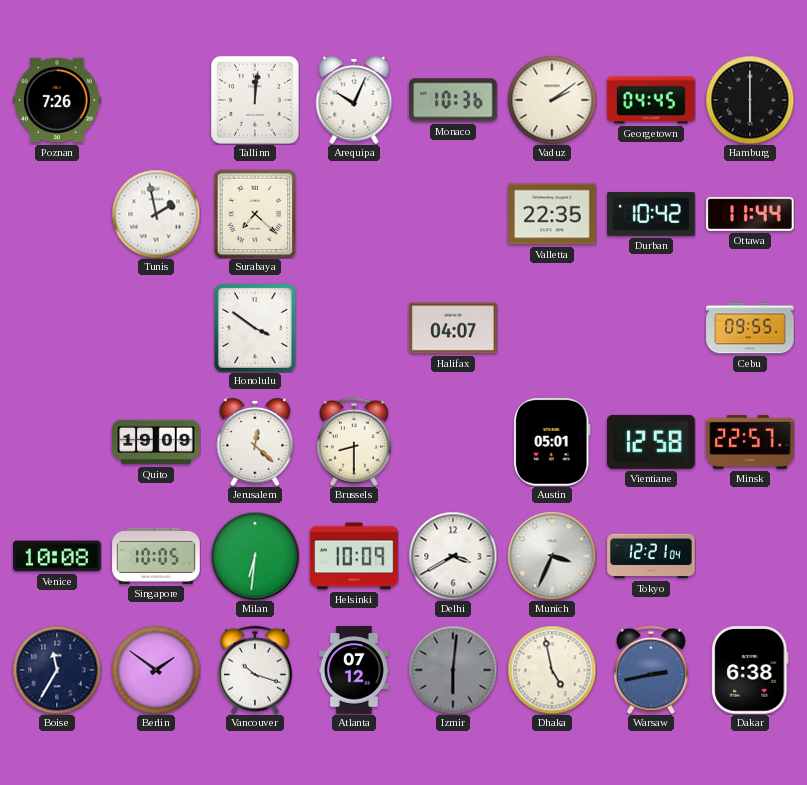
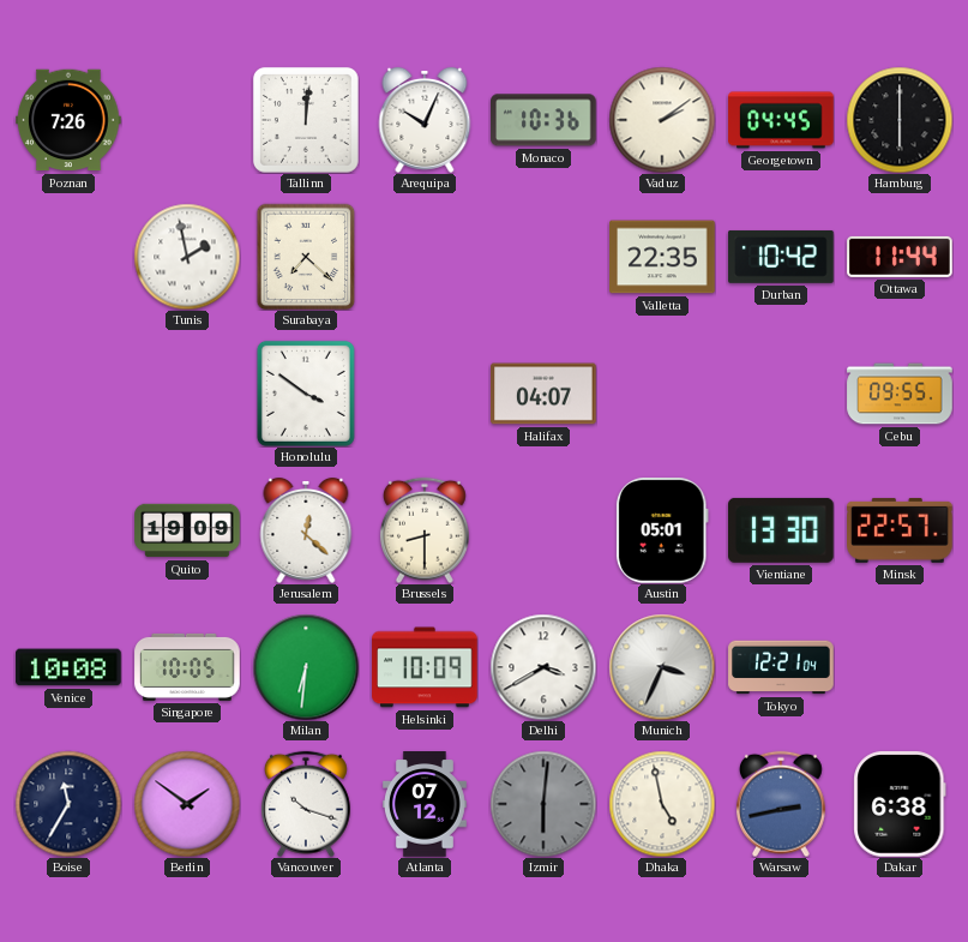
Vientiane: 12:58 -> 13:30 (782, 530)
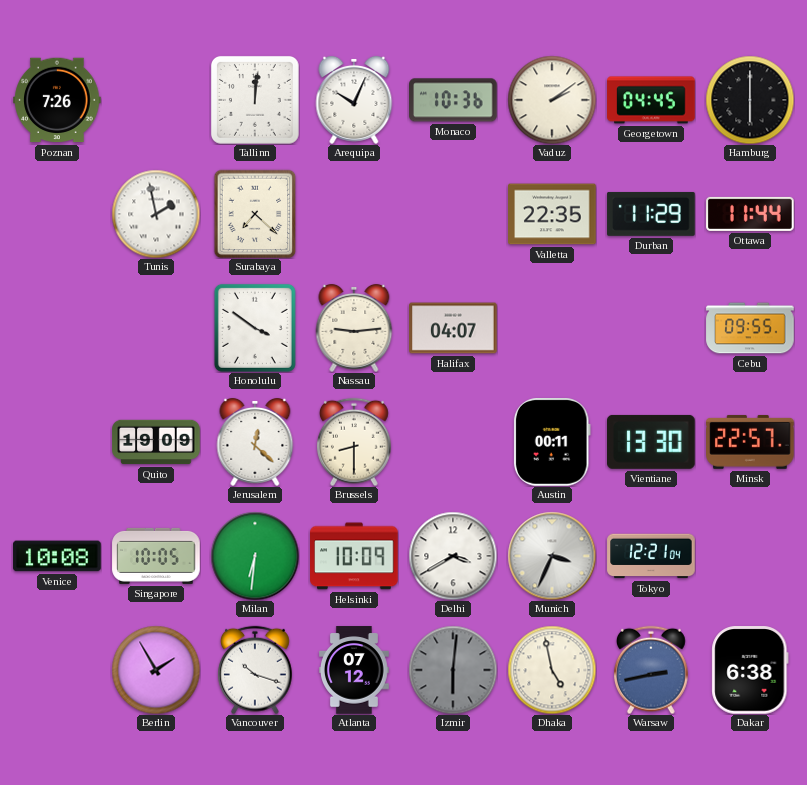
Durban: 10:42 -> 11:29 (651, 214)
Nassau: none -> 9:14 (354, 328)
Austin: 05:01 -> 00:11 (552, 443)
Boise: 11:35 -> none (68, 804)
Berlin: 1:51 -> 1:55 (156, 670)
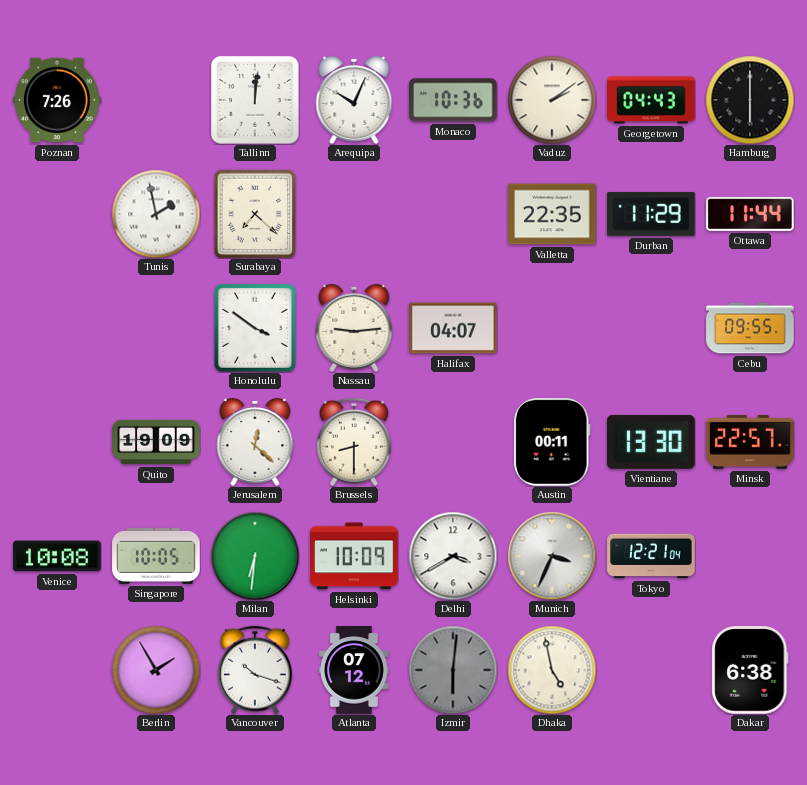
Georgetown: 04:45 -> 04:43 (651, 100)
Warsaw: 2:43 -> none (651, 670)
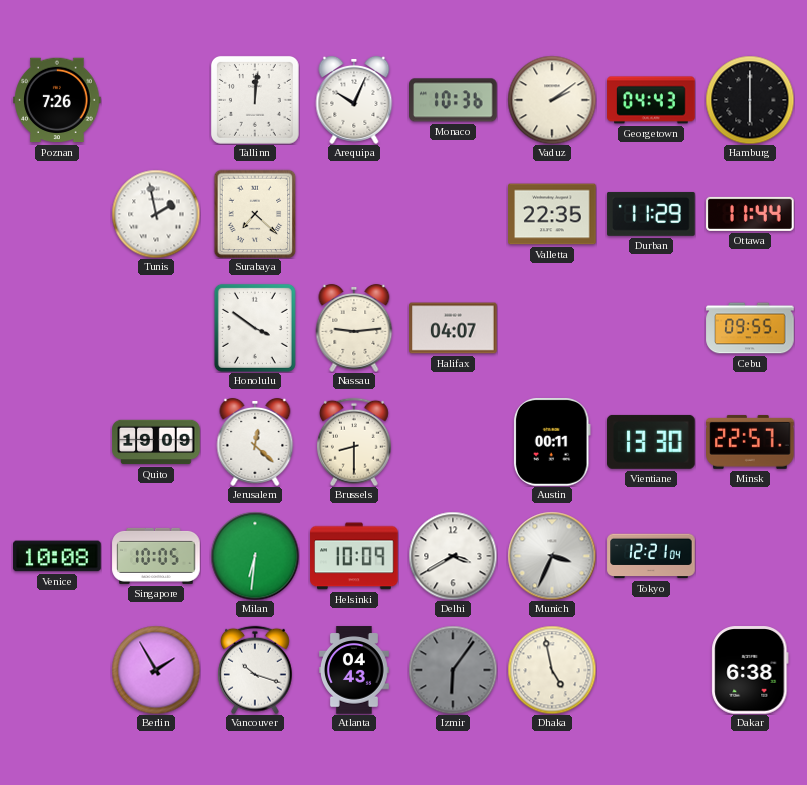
Atlanta: 07:12 -> 04:43 (354, 670)
Izmir: 6:01 -> 6:06 (453, 670)
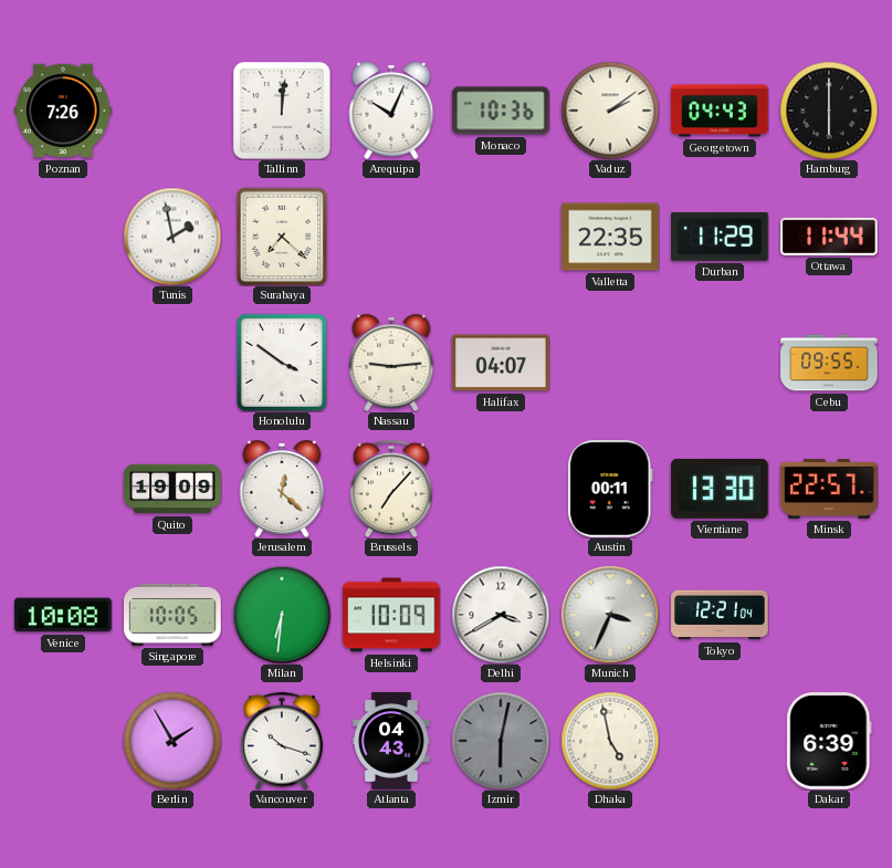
Brussels: 8:30 -> 7:07 (391, 489)
Izmir: 6:06 -> 6:02 (501, 741)
Dakar: 6:38 -> 6:39 (829, 741)
